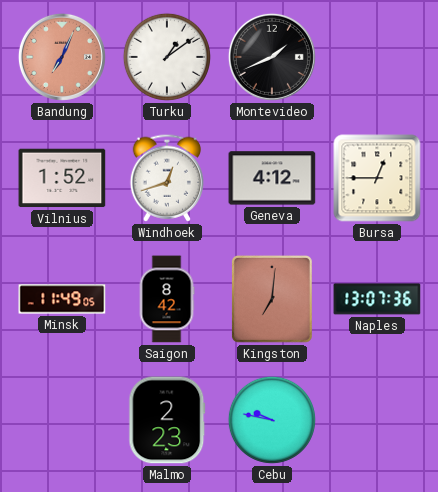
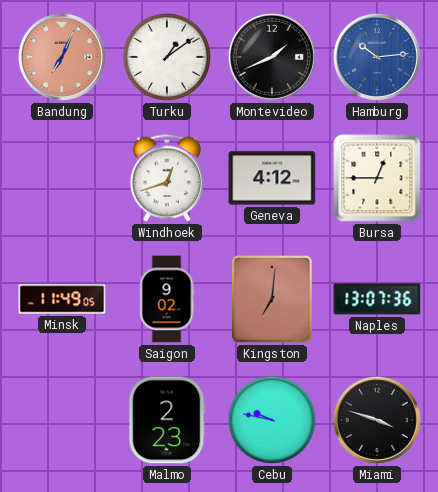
Hamburg: none -> 10:14 (377, 57)
Vilnius: 1:52 -> none (62, 178)
Saigon: 8:42 -> 9:02 (167, 299)
Miami: none -> 3:48 (377, 420)
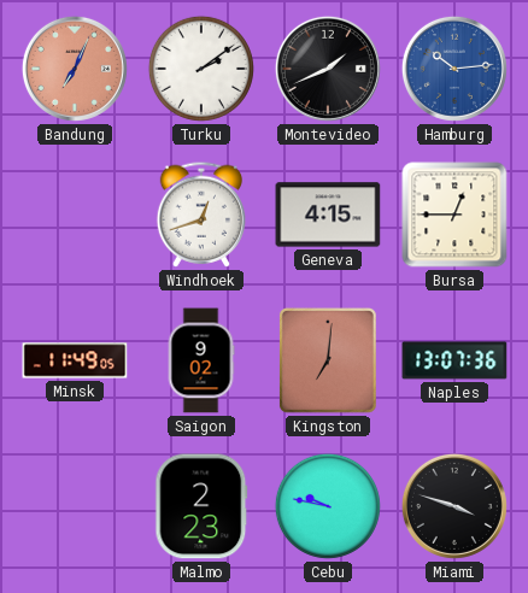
Turku: 1:09 -> 2:09 (201, 69)
Geneva: 4:12 -> 4:15 (328, 215)
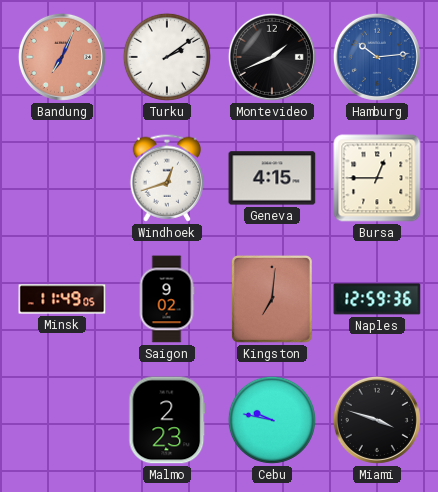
Naples: 13:07 -> 12:59 (377, 299)
